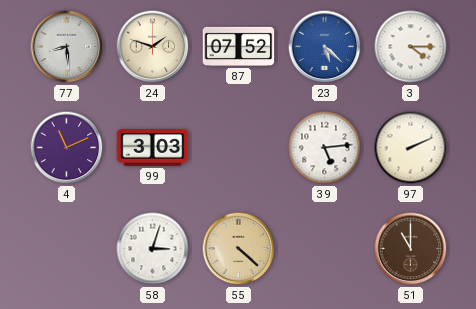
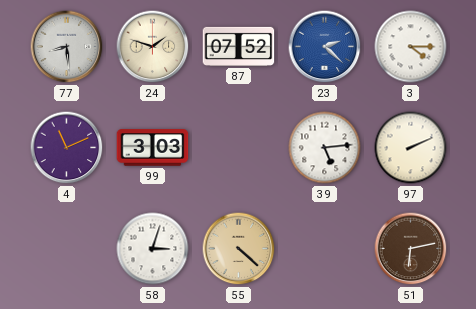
23: 5:22 -> 2:22 (325, 47)
51: 11:00 -> 6:13 (411, 249)
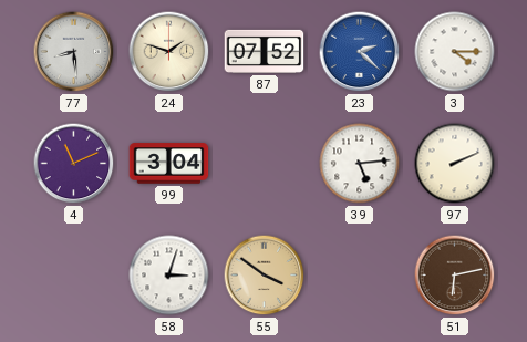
99: 3:03 -> 3:04 (169, 164)
55: 4:22 -> 3:51 (265, 276)
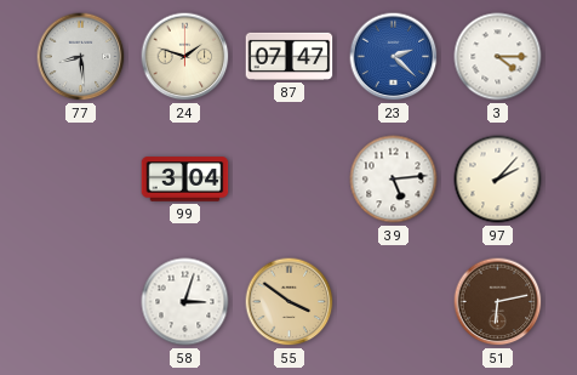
87: 07:52 -> 07:47 (290, 56)
4: 11:11 -> none (74, 164)
97: 2:11 -> 2:07 (498, 180)
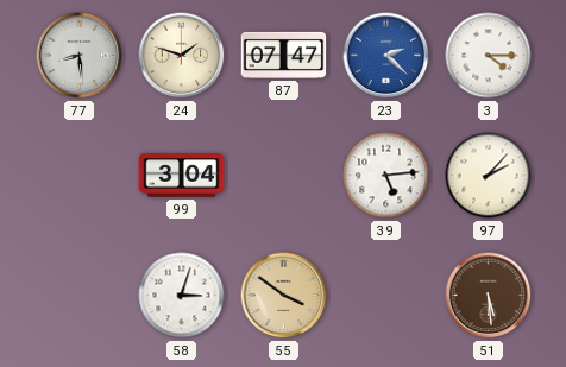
51: 6:13 -> 5:29 (489, 296)
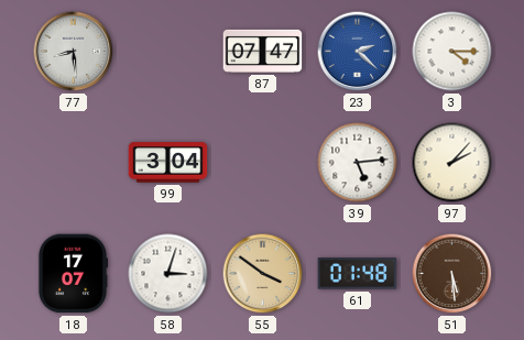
24: 1:48 -> none (182, 56)
18: none -> 17:07 (72, 274)
61: none -> 01:48 (358, 274)
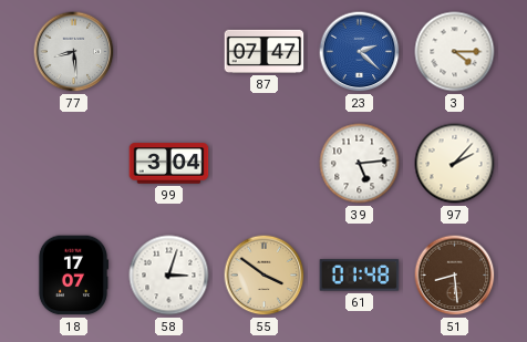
51: 5:29 -> 8:29 (455, 276)
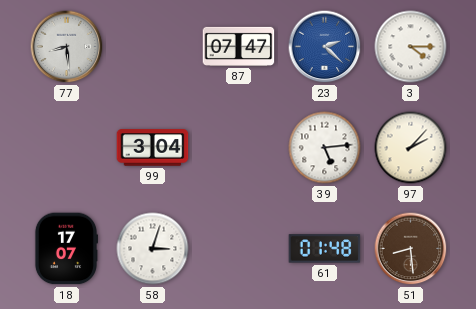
55: 3:51 -> none (265, 276)
